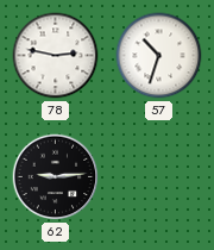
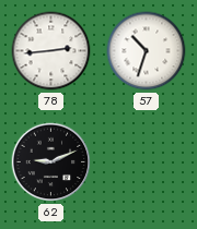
78: 2:47 -> 2:44 (51, 51)
62: 9:14 -> 9:11 (51, 162)
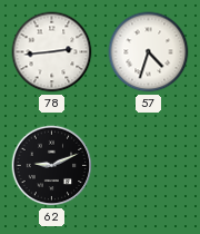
57: 10:33 -> 4:33 (149, 52)
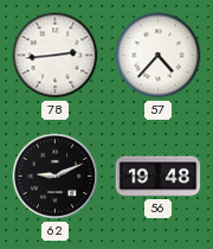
57: 4:33 -> 4:37 (159, 56)
56: none -> 19:48 (159, 177)
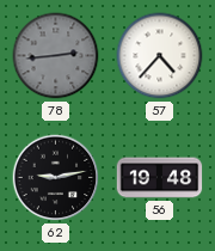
78 dial: white -> grey (56, 56)
62: 9:11 -> 9:13 (56, 178)
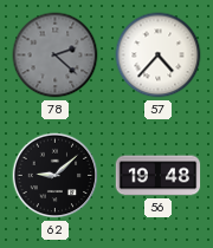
78: 2:44 -> 2:22 (56, 56)
62: 9:13 -> 9:08 (56, 176)
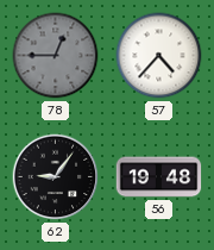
78: 2:22 -> 12:45 (56, 56)
62: 9:08 -> 9:06 (56, 177)
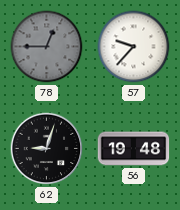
57: 4:37 -> 9:37 (134, 47)
62: 9:06 -> 9:03 (47, 149)
